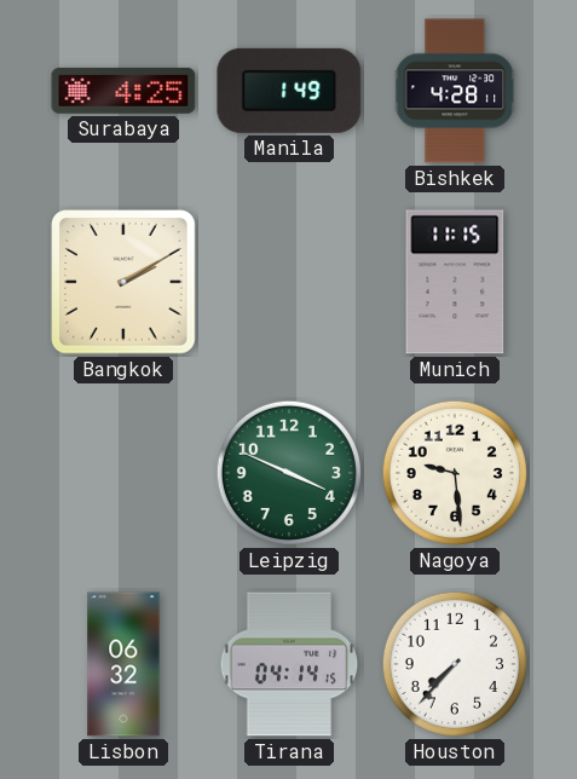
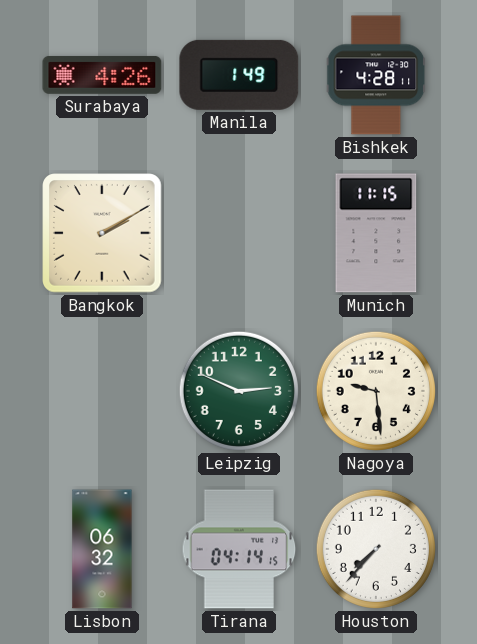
Surabaya: 4:25 -> 4:26 (102, 75)
Leipzig: 3:49 -> 2:49 (239, 391)
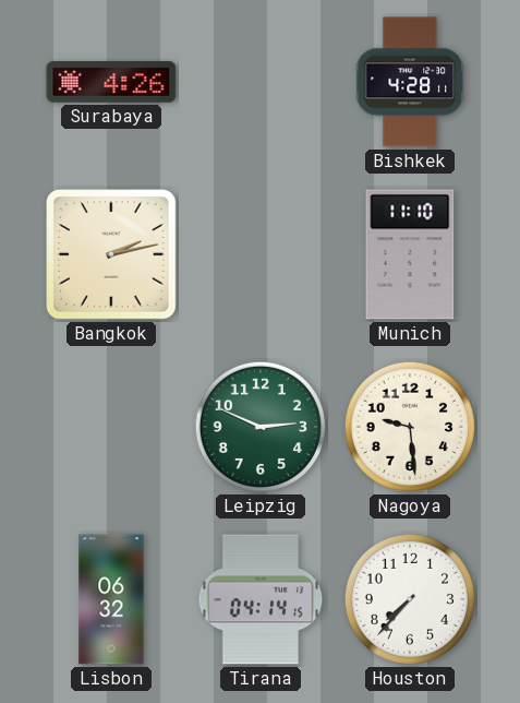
Manila: 1:49 -> none (239, 75)
Bangkok: 2:10 -> 2:13 (111, 254)
Munich: 11:15 -> 11:10 (410, 254)
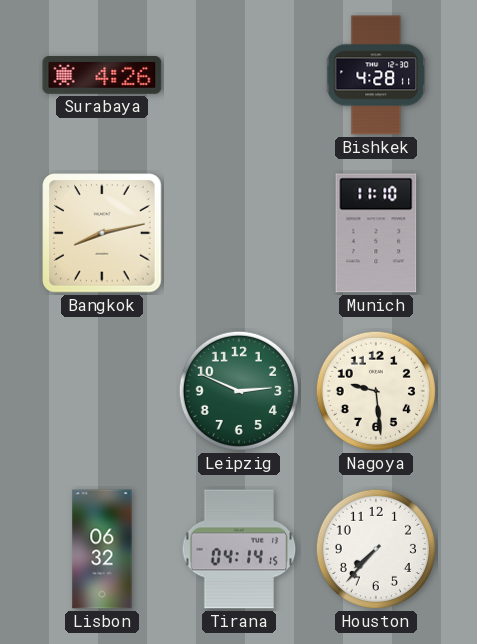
Bangkok: 2:13 -> 8:13 (102, 233)
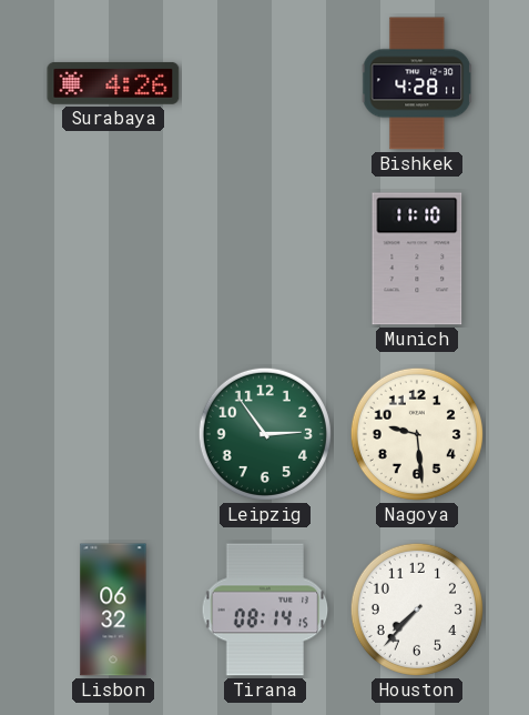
Bangkok: 8:13 -> none (102, 233)
Leipzig: 2:49 -> 2:54 (265, 434)
Tirana: 04:14 -> 08:14 (265, 610)
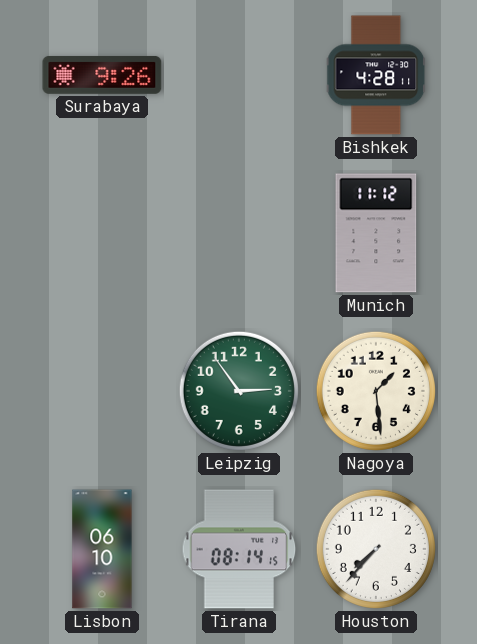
Surabaya: 4:26 -> 9:26 (102, 75)
Munich: 11:10 -> 11:12 (376, 233)
Nagoya: 9:29 -> 1:29 (376, 391)
Lisbon: 06:32 -> 06:10 (102, 549)
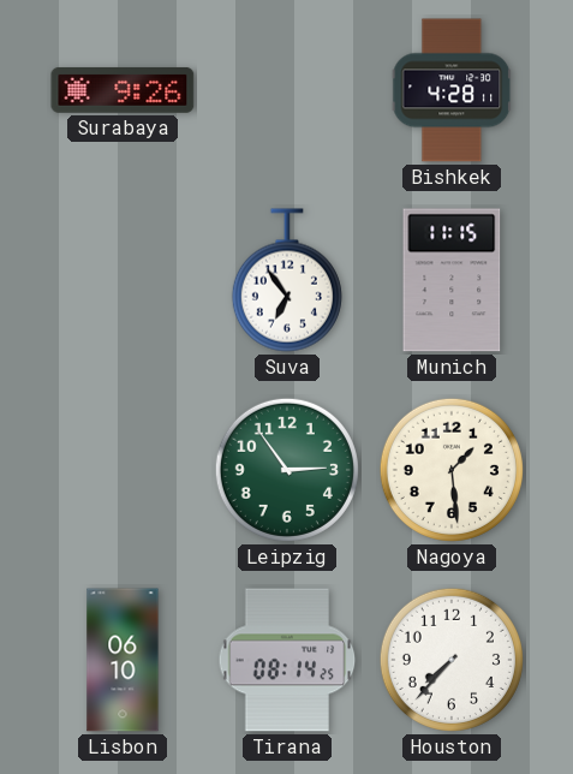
Suva: none -> 6:54 (287, 280)
Munich: 11:12 -> 11:15 (452, 280)
Tirana: 08:14:15 -> 08:14:25 (287, 660)
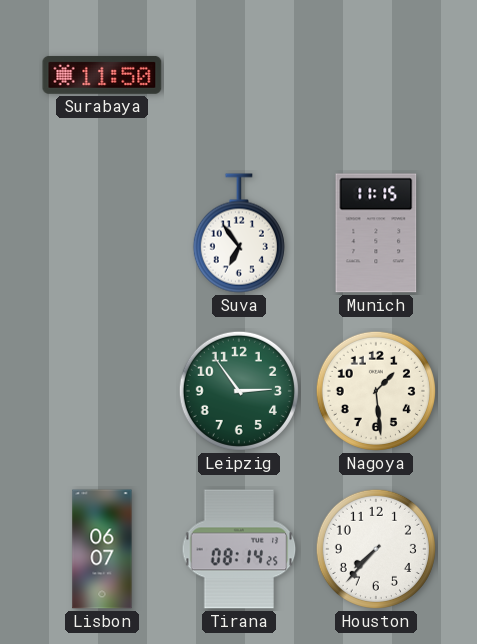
Surabaya: 9:26 -> 11:50 (102, 75)
Bishkek: 4:28 -> none (452, 90)
Lisbon: 06:10 -> 06:07 (102, 549)
